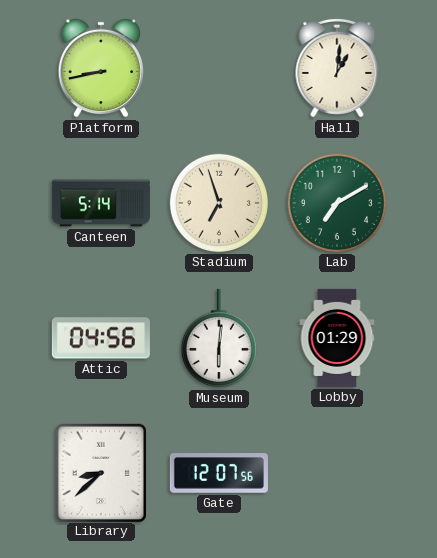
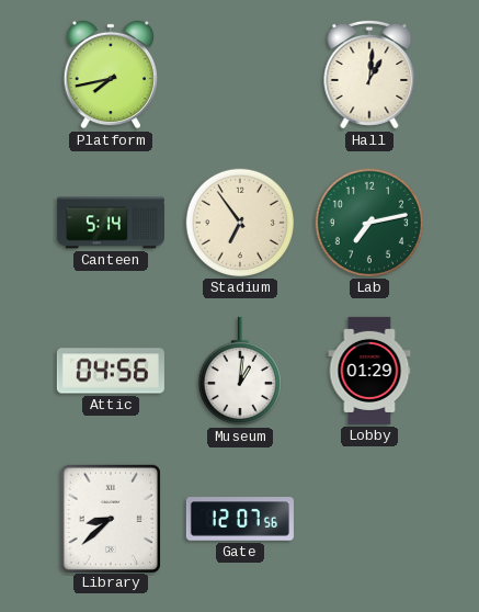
Platform: 8:43 -> 7:43 (111, 75)
Stadium: 6:57 -> 6:54 (240, 223)
Lab: 7:10 -> 7:13 (369, 223)
Museum: 6:01 -> 1:01 (240, 371)
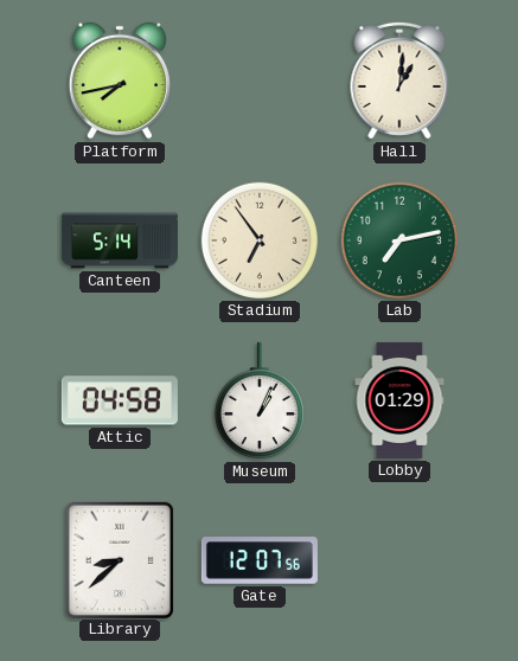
Attic: 04:56 -> 04:58 (120, 400)
Museum: 1:01 -> 1:04 (260, 400)
